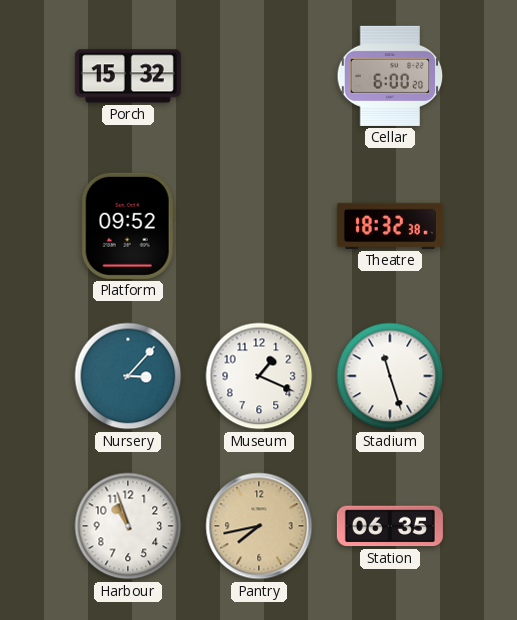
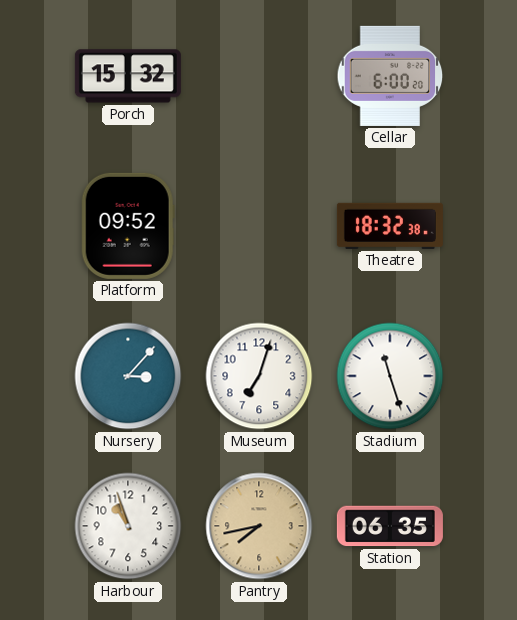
Museum: 1:19 -> 7:03 (259, 376)
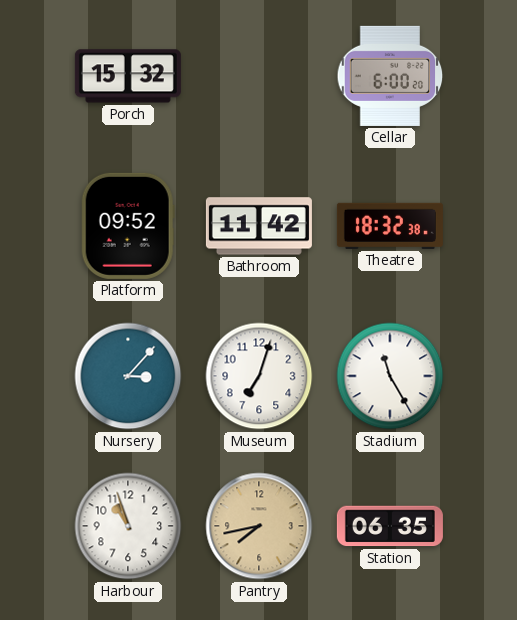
Bathroom: none -> 11:42 (259, 226)
Stadium: 11:27 -> 11:25 (390, 376)
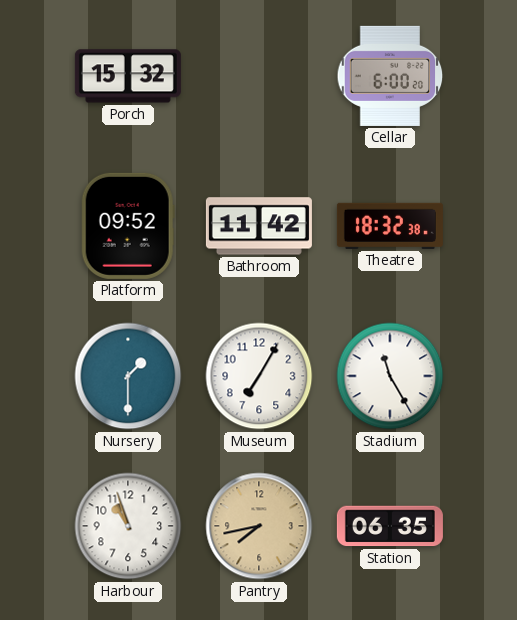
Nursery: 3:07 -> 1:30 (128, 376)
Museum: 7:03 -> 7:05 (259, 376)
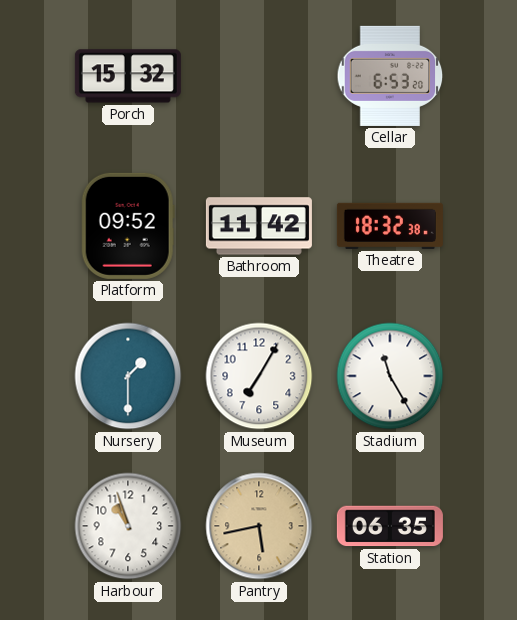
Cellar: 6:00 -> 6:53 (390, 76)
Pantry: 7:43 -> 5:43 (259, 526)
